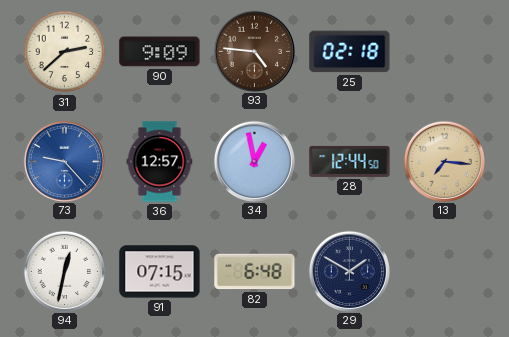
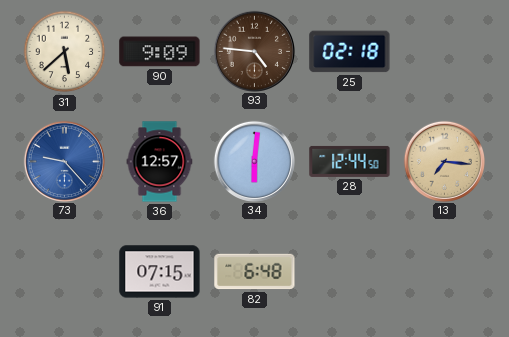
31: 2:38 -> 5:38 (65, 52)
34: 12:58 -> 6:01 (254, 161)
94: 12:32 -> none (64, 271)
29: 1:50 -> none (349, 271)
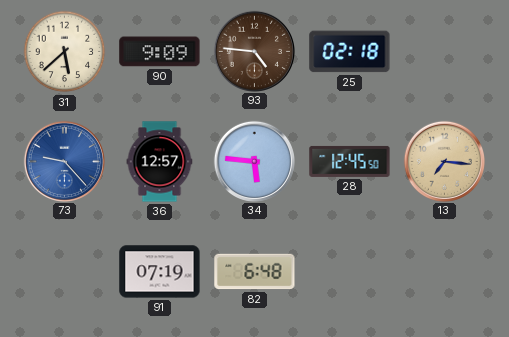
34: 6:01 -> 5:46 (254, 161)
28: 12:44 -> 12:45 (350, 161)
91: 07:15 -> 07:19 (160, 272)
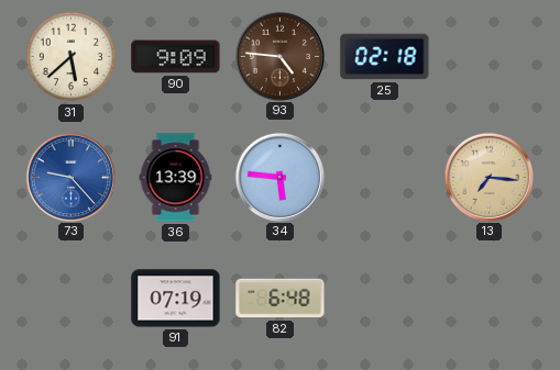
36: 12:57 -> 13:39 (176, 178)
28: 12:45 -> none (350, 161)
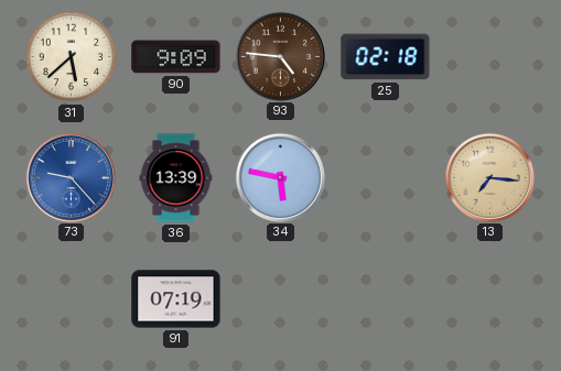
34: 5:46 -> 5:47 (280, 177)
82: 6:48 -> none (281, 299)
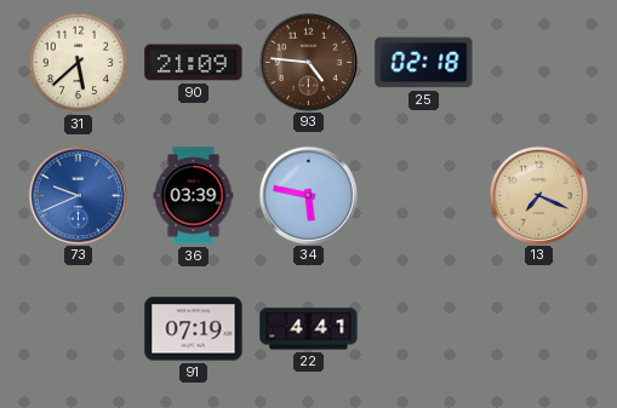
90: 9:09 -> 21:09 (194, 63)
73: 9:23 -> 9:41 (78, 195)
36: 13:39 -> 03:39 (194, 196)
13: 7:16 -> 7:19 (538, 195)
22: none -> 4:41 (309, 329)
